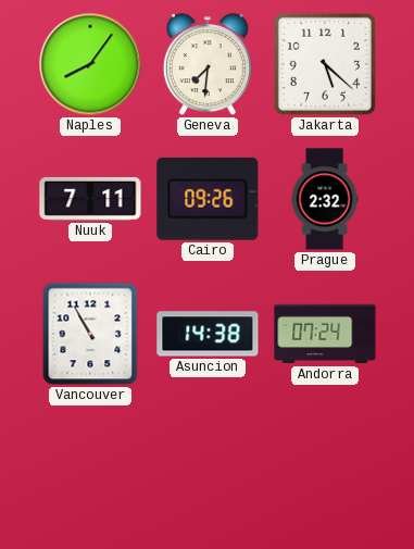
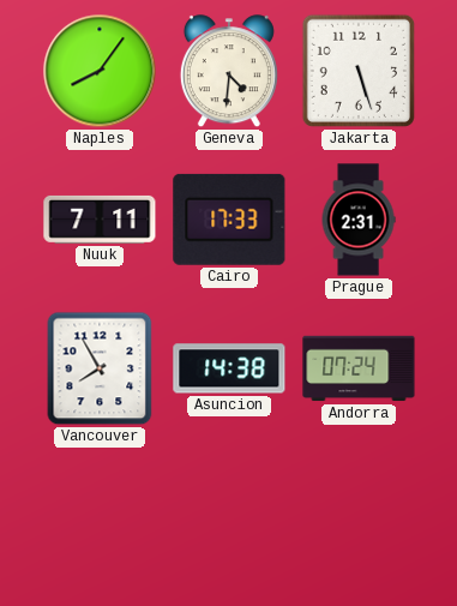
Geneva: 7:31 -> 4:31 (229, 72)
Jakarta: 5:22 -> 5:27 (359, 71)
Cairo: 09:26 -> 17:33 (229, 220)
Prague: 2:32 -> 2:31 (359, 220)
Vancouver: 10:55 -> 7:55 (100, 368)
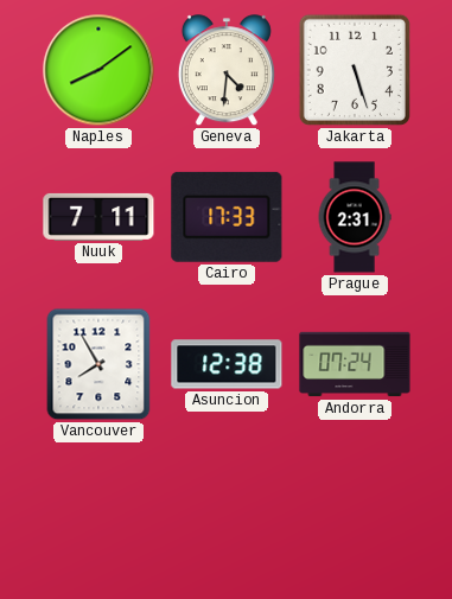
Naples: 8:06 -> 8:09 (98, 70)
Asuncion: 14:38 -> 12:38 (227, 364)
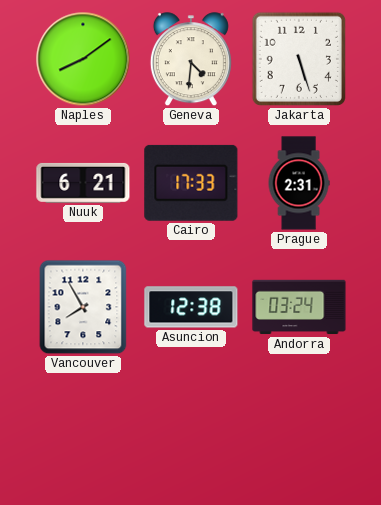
Nuuk: 7:11 -> 6:21 (83, 183)
Andorra: 07:24 -> 03:24 (299, 307)
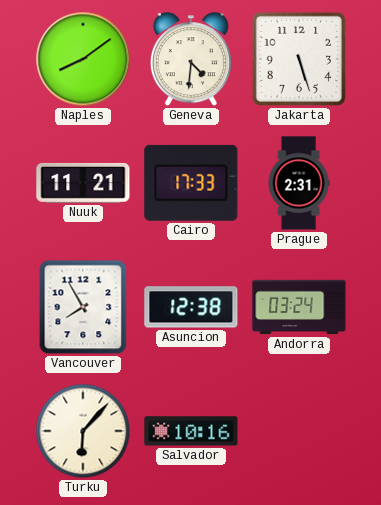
Nuuk: 6:21 -> 11:21 (83, 183)
Turku: none -> 6:07 (83, 431)
Salvador: none -> 10:16 (191, 431)
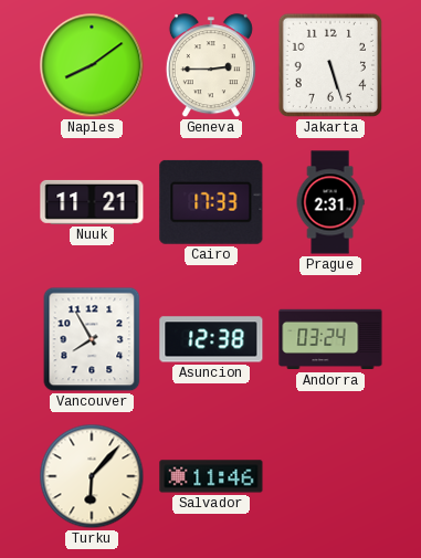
Geneva: 4:31 -> 2:45 (211, 66)
Salvador: 10:16 -> 11:46 (211, 476)
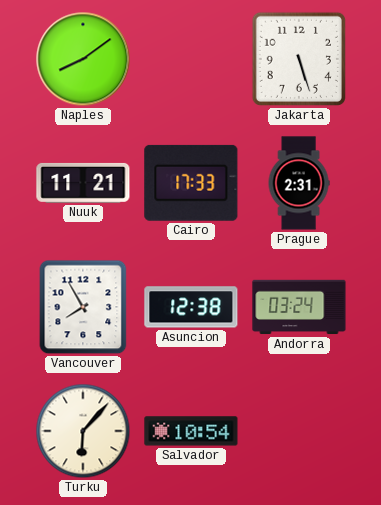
Geneva: 2:45 -> none (211, 66)
Salvador: 11:46 -> 10:54 (191, 431)
